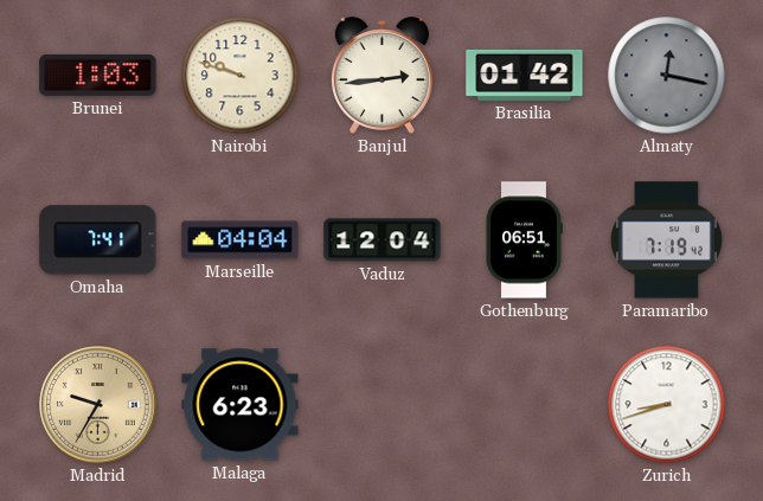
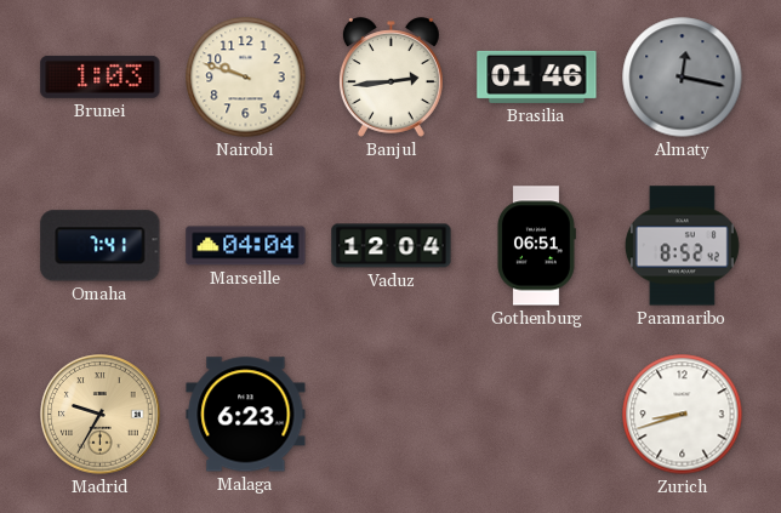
Brasilia: 01:42 -> 01:46 (537, 76)
Paramaribo: 7:19 -> 8:52 (682, 246)
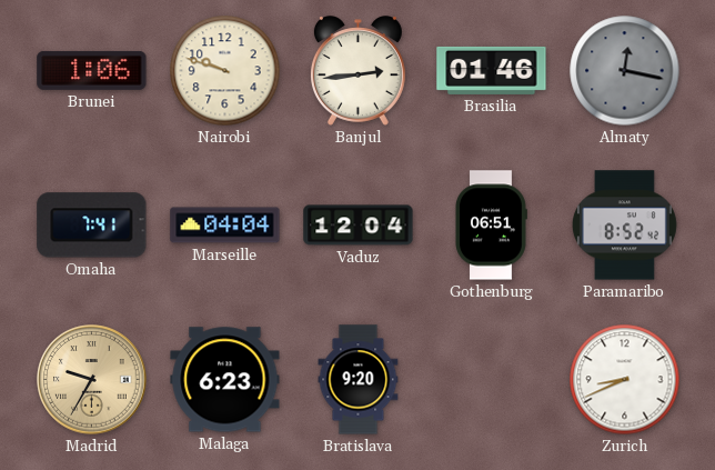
Brunei: 1:03 -> 1:06 (92, 70)
Bratislava: none -> 9:20 (359, 380)
Zurich: 8:42 -> 8:41 (625, 380)
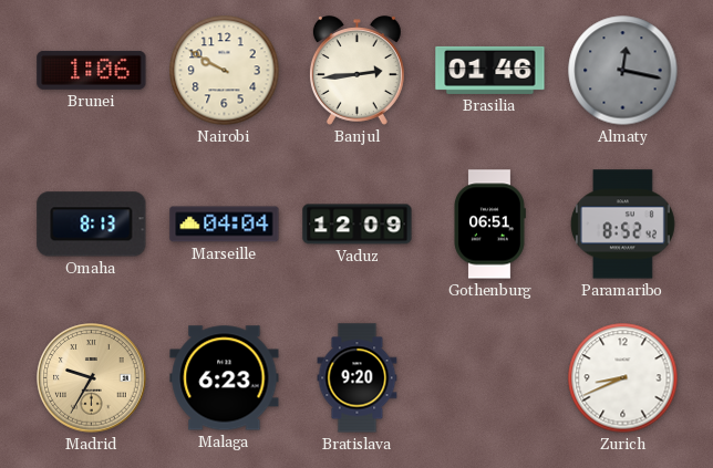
Nairobi: 9:48 -> 9:50 (225, 71)
Omaha: 7:41 -> 8:13 (92, 225)
Vaduz: 12:04 -> 12:09 (358, 225)
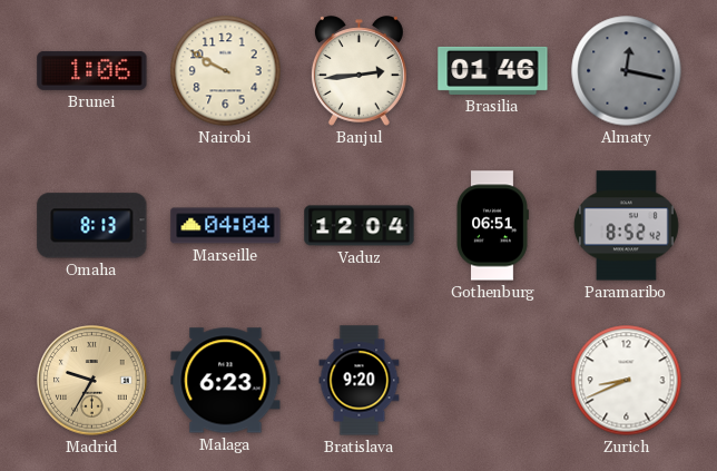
Vaduz: 12:09 -> 12:04 (360, 226)
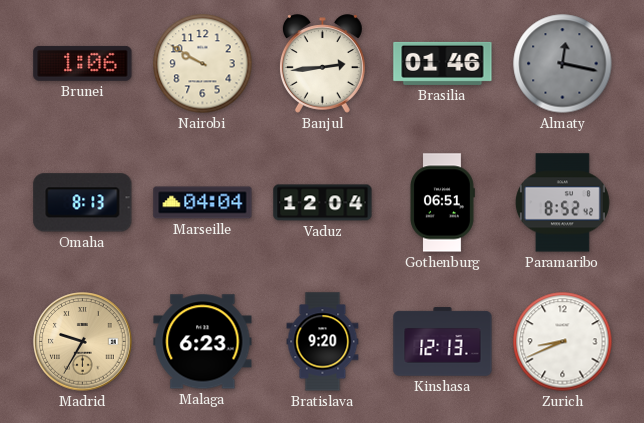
Kinshasa: none -> 12:13 (443, 342)
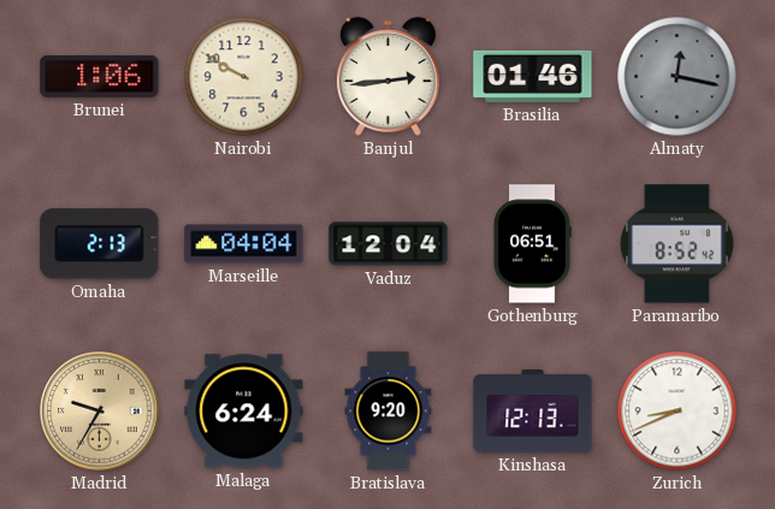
Omaha: 8:13 -> 2:13 (100, 244)
Malaga: 6:23 -> 6:24 (244, 412)
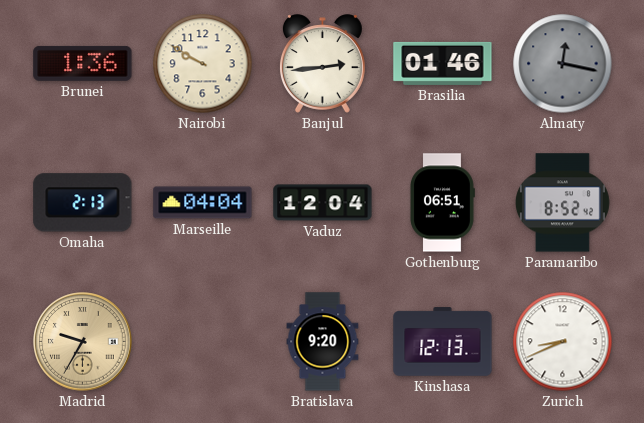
Brunei: 1:06 -> 1:36 (83, 63)
Malaga: 6:24 -> none (244, 412)
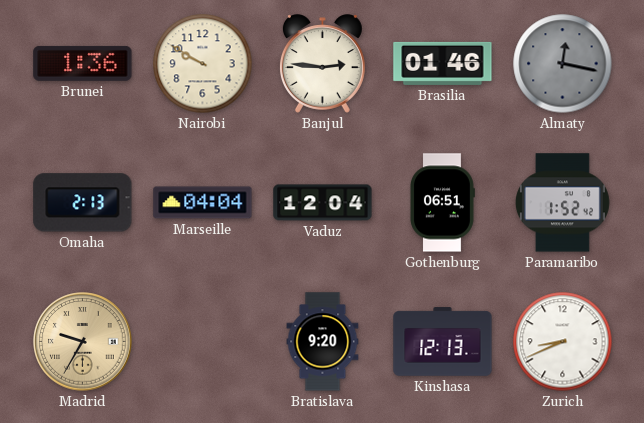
Banjul: 2:44 -> 2:46 (322, 64)
Paramaribo: 8:52 -> 1:52 (562, 203)
